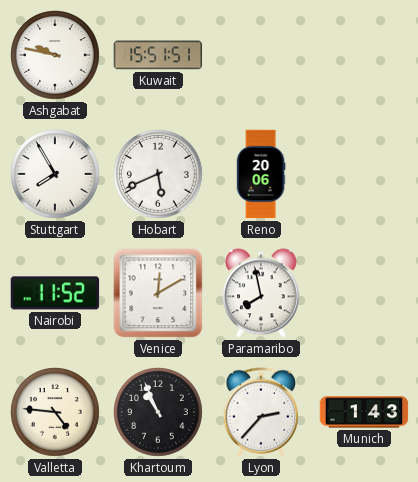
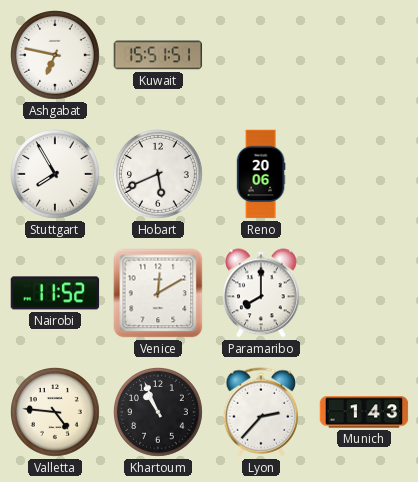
Ashgabat: 9:47 -> 6:47 (56, 56)
Paramaribo: 7:58 -> 8:00 (262, 293)
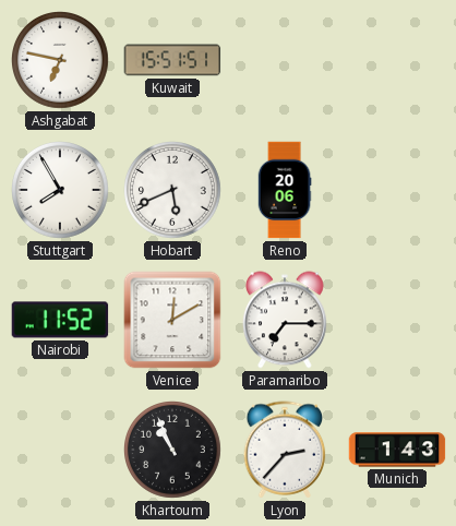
Paramaribo: 8:00 -> 7:15 (286, 320)
Valletta: 4:46 -> none (56, 413)
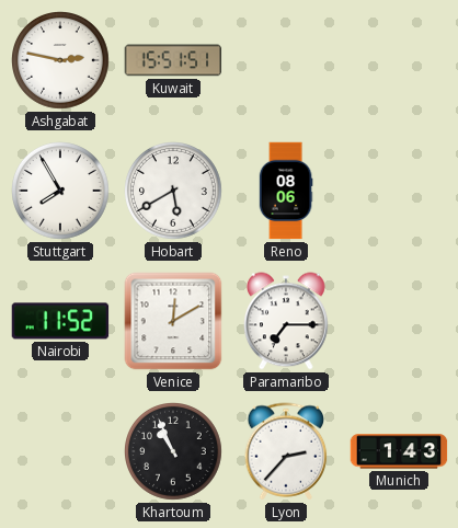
Ashgabat: 6:47 -> 2:47 (61, 61)
Hobart: 5:41 -> 5:40 (174, 192)
Reno: 20:06 -> 08:06 (286, 191)
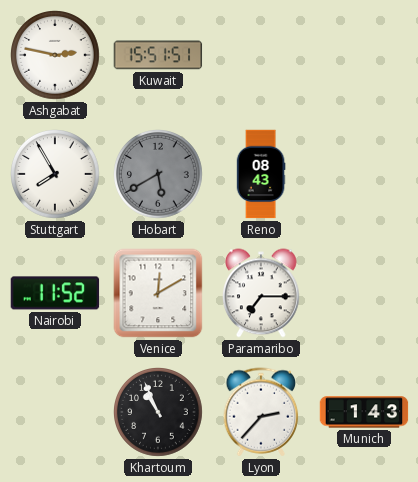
Hobart dial: white -> grey (159, 175)
Reno: 08:06 -> 08:43 (261, 174)
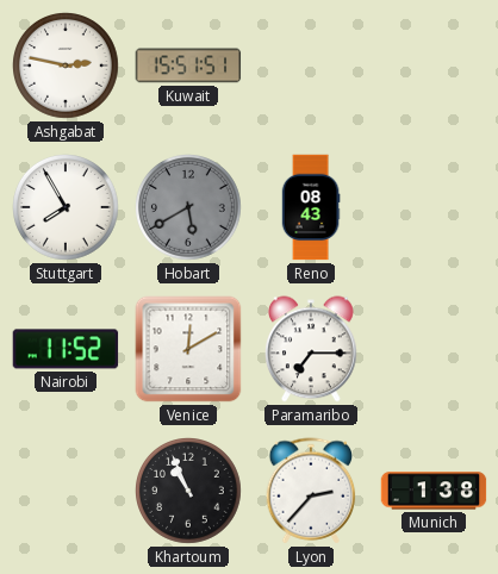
Munich: 1:43 -> 1:38 (434, 491)
